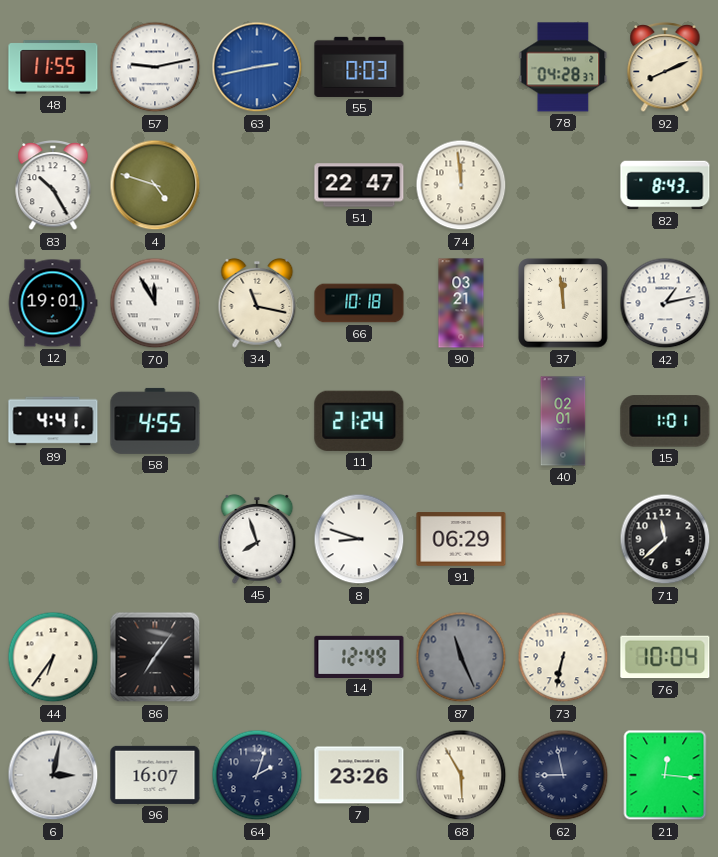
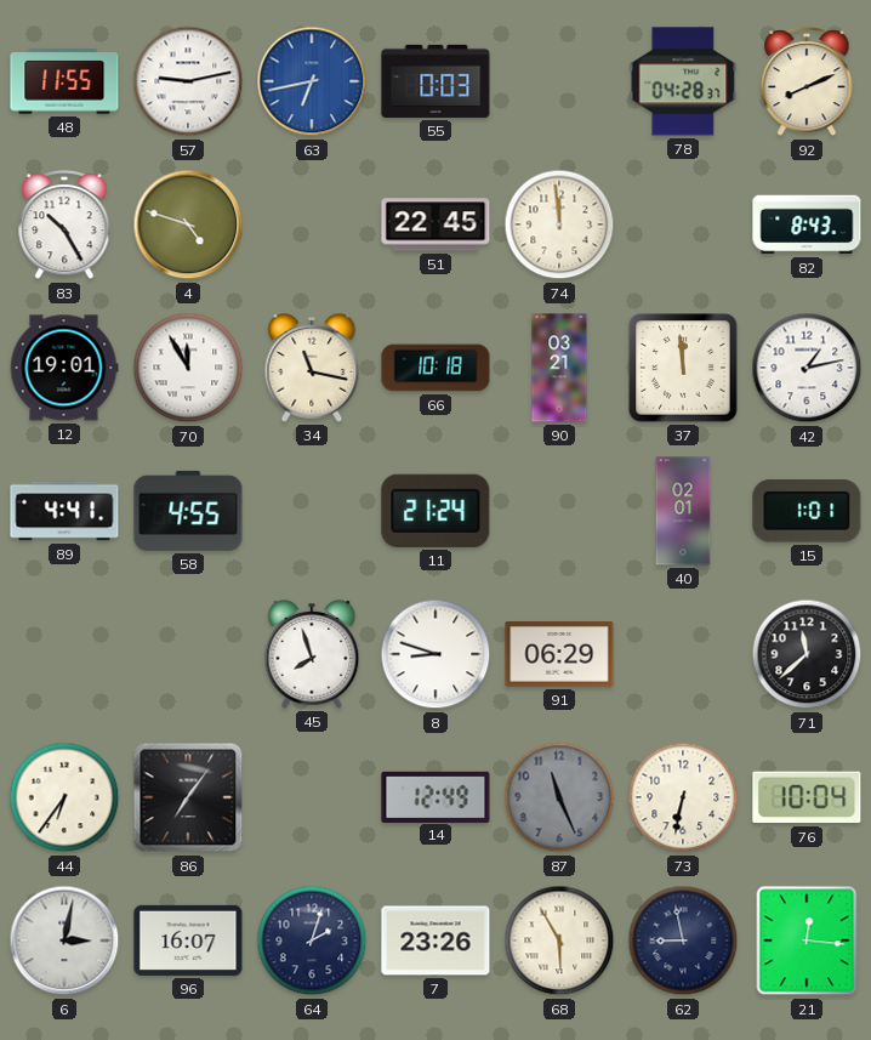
63: 2:43 -> 6:43 (312, 81)
51: 22:47 -> 22:45 (435, 225)
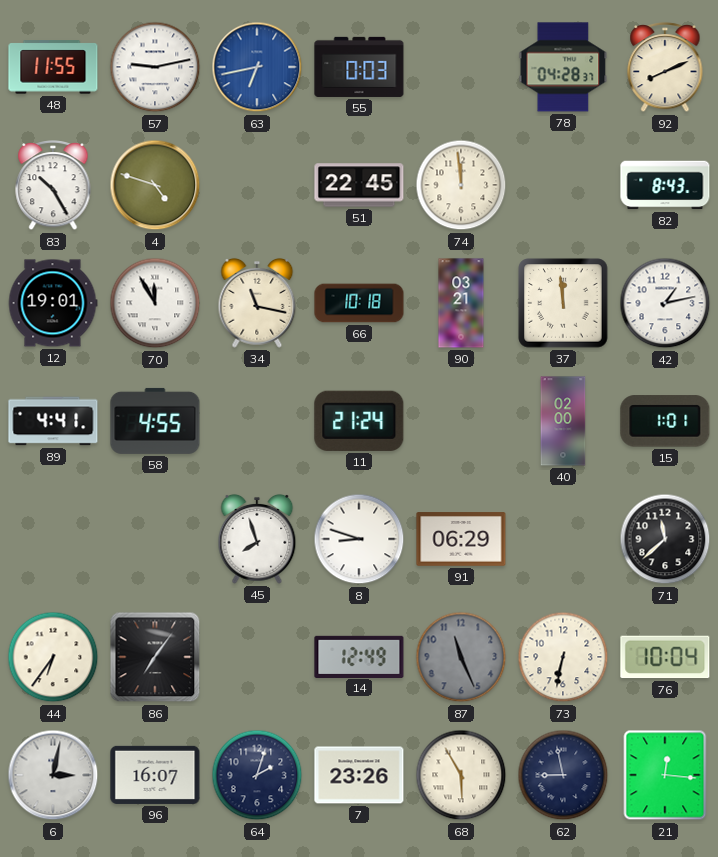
40: 02:01 -> 02:00 (563, 421)
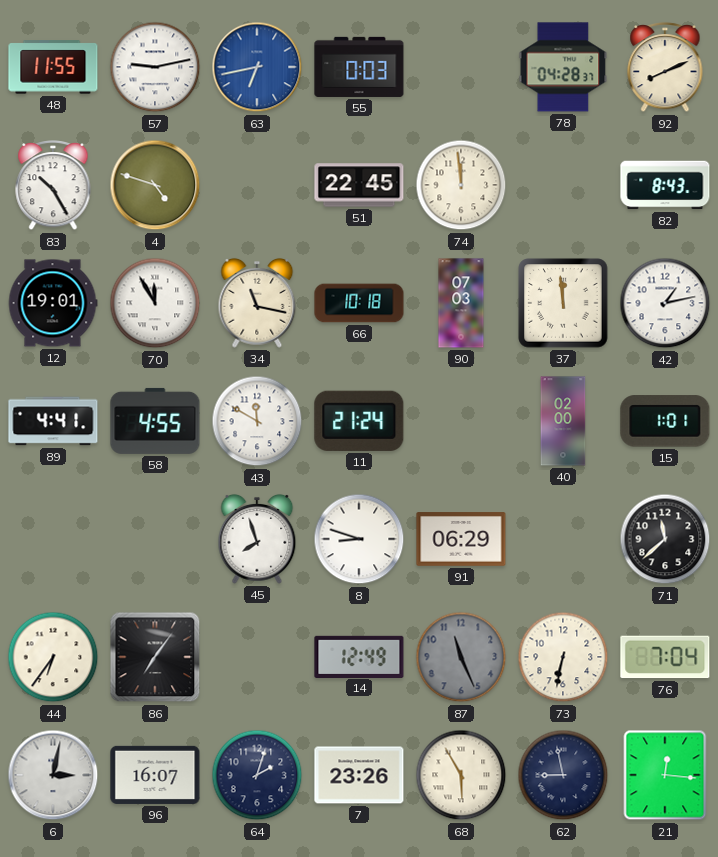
90: 03:21 -> 07:03 (461, 303)
43: none -> 11:50 (257, 421)
76: 10:04 -> 7:04 (665, 657)
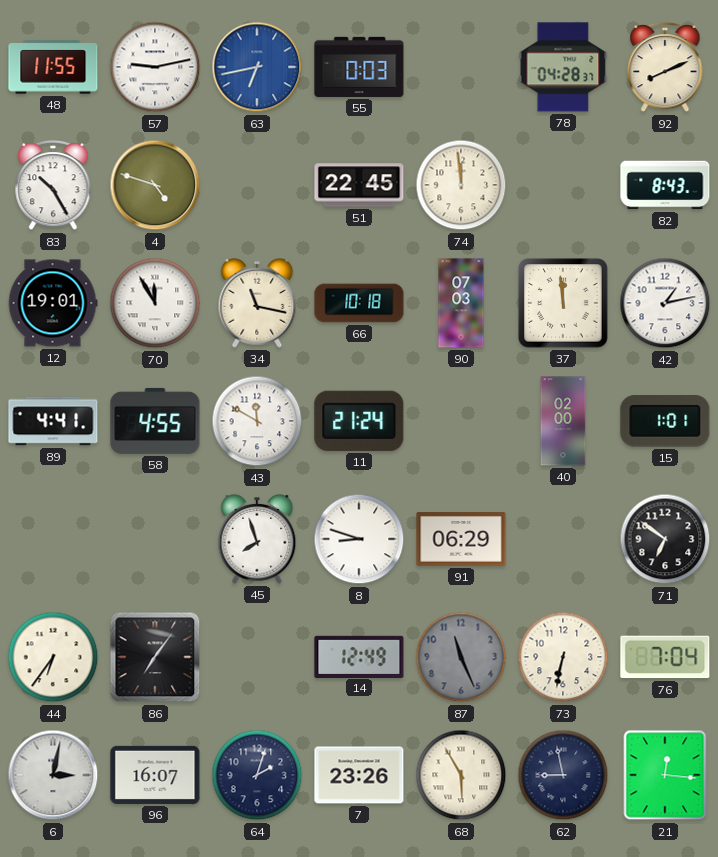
71: 11:38 -> 6:51 (665, 539)
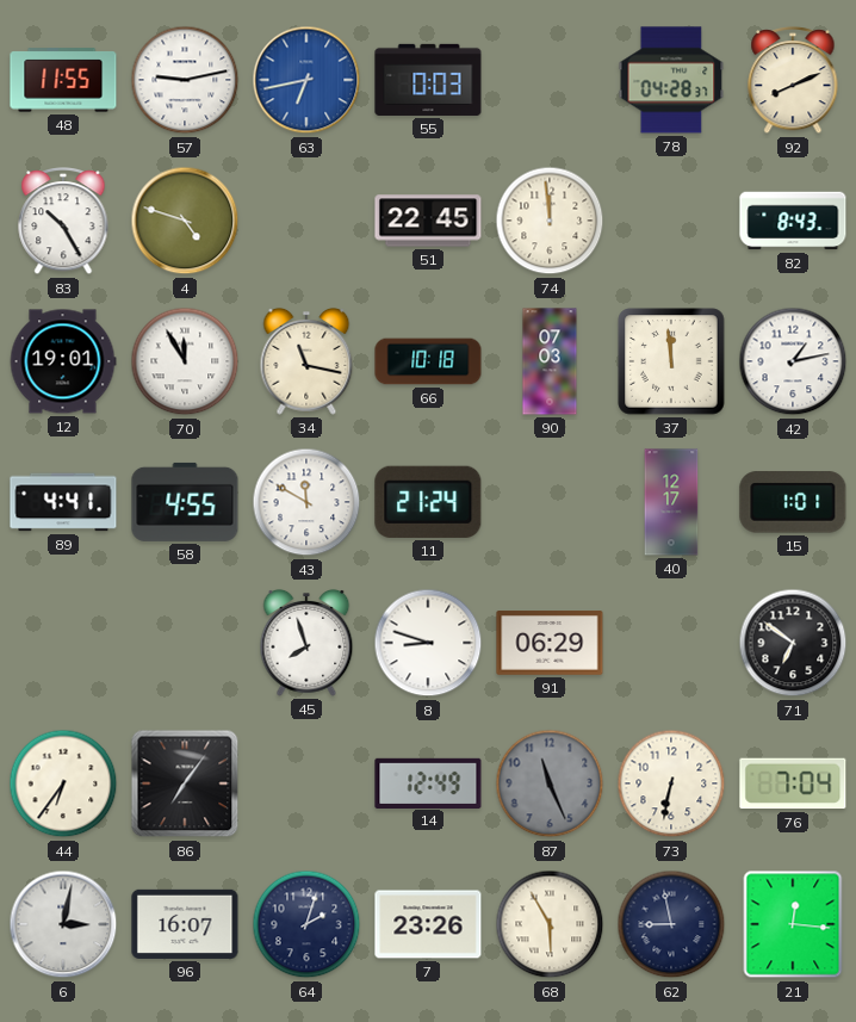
40: 02:00 -> 12:17 (671, 502)
